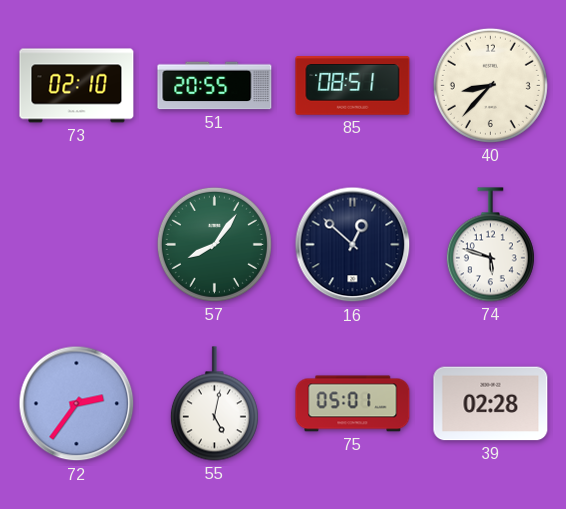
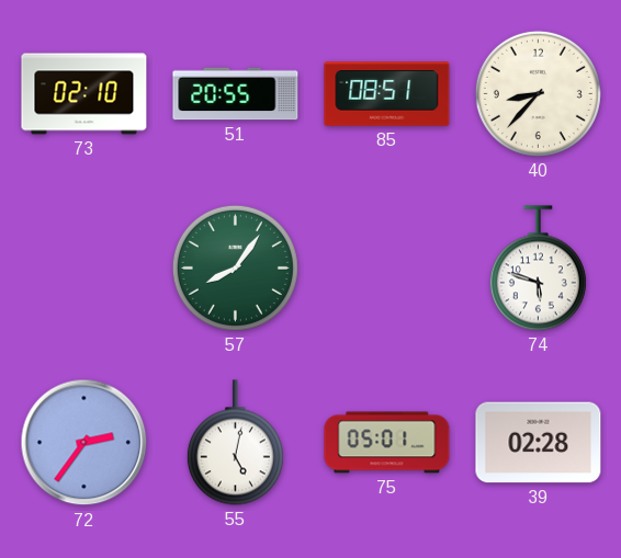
16: 12:52 -> none (353, 245)
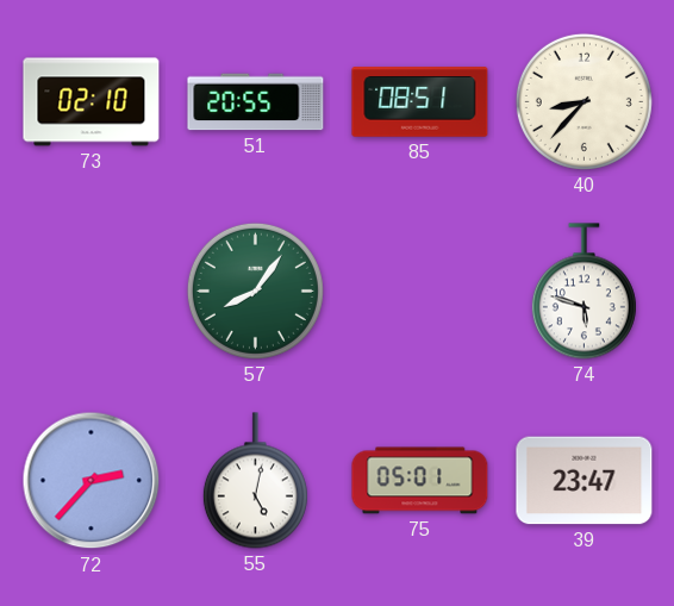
72: 2:36 -> 2:37 (92, 481)
39: 02:28 -> 23:47 (585, 481)
